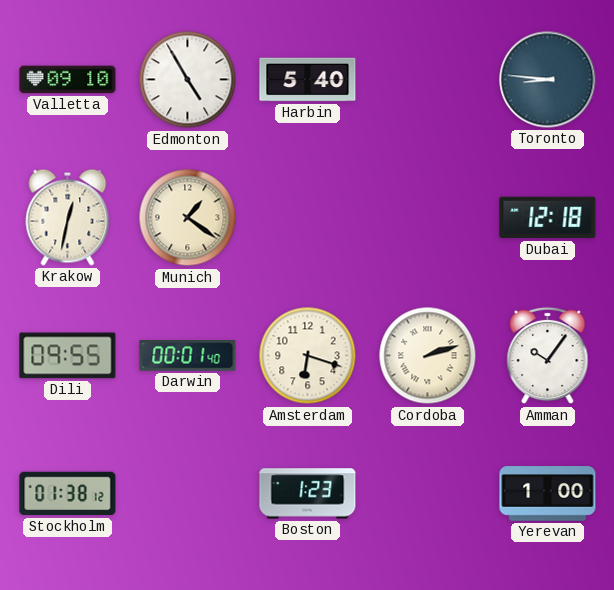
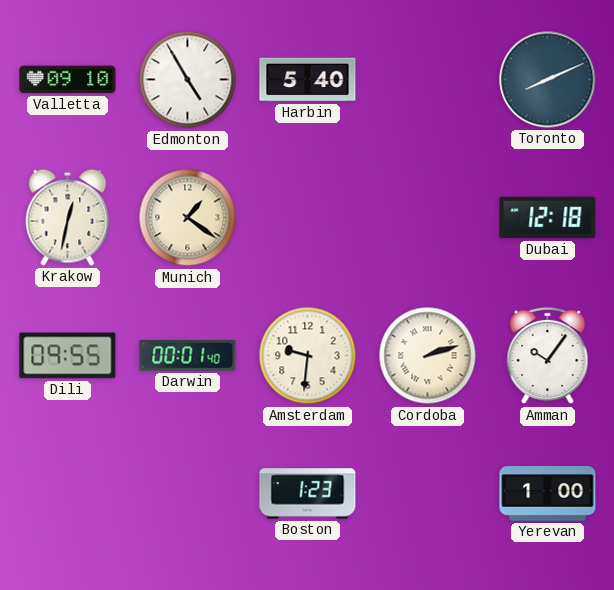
Toronto: 8:46 -> 8:11 (548, 80)
Amsterdam: 6:18 -> 9:31 (308, 356)
Stockholm: 01:38 -> none (68, 494)
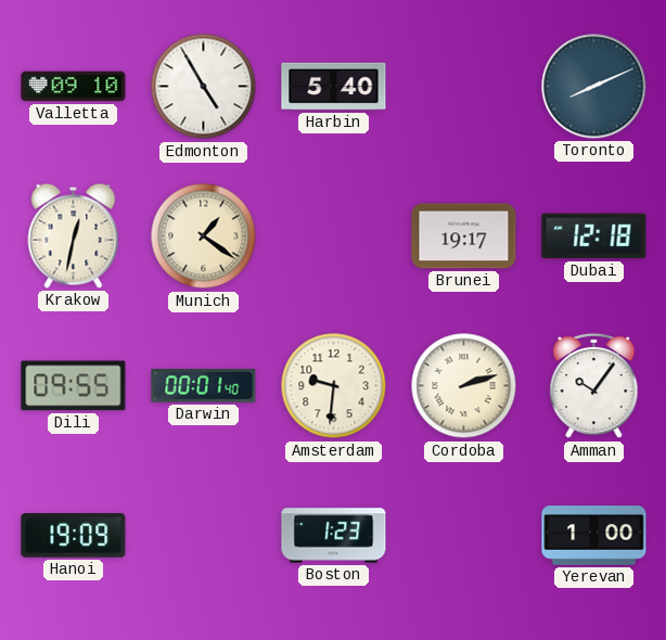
Brunei: none -> 19:17 (464, 236)
Hanoi: none -> 19:09 (74, 536)
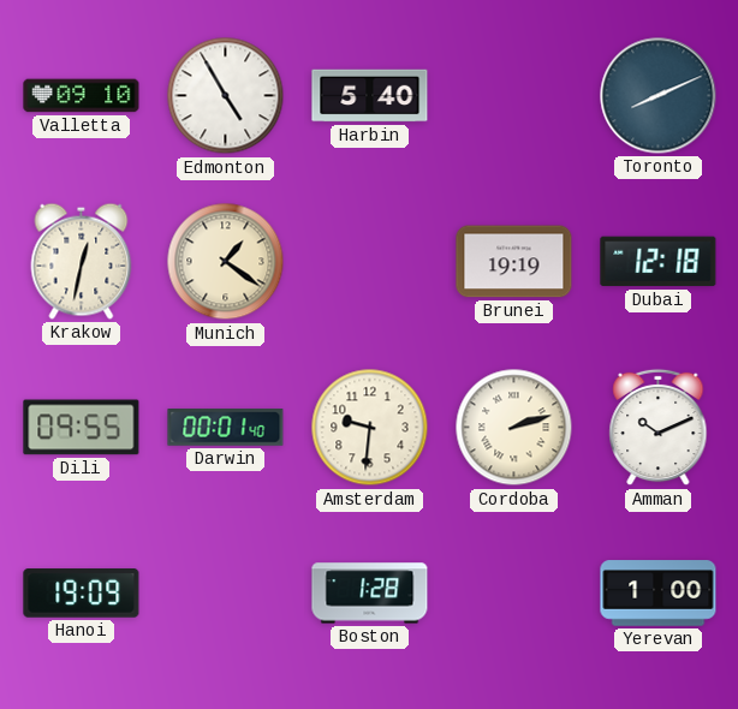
Brunei: 19:17 -> 19:19 (514, 262)
Amman: 10:06 -> 10:11 (659, 428)
Boston: 1:23 -> 1:28 (370, 594)
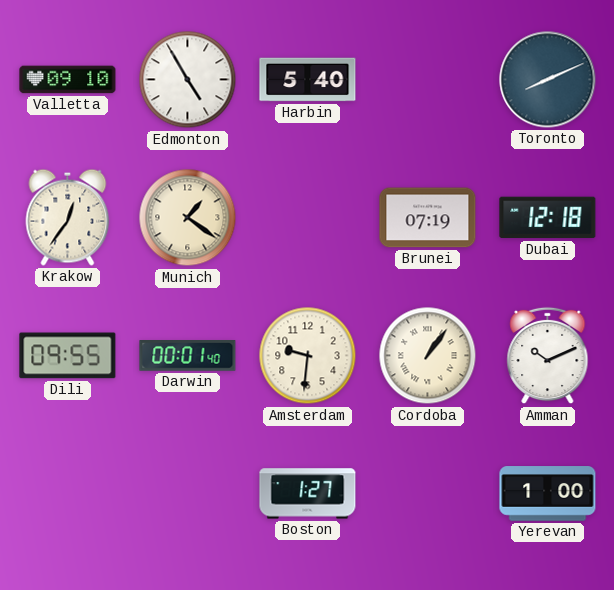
Krakow: 12:32 -> 12:36 (68, 217)
Brunei: 19:19 -> 07:19 (428, 218)
Cordoba: 2:12 -> 1:06 (428, 356)
Hanoi: 19:09 -> none (82, 594)
Boston: 1:28 -> 1:27 (308, 494)
